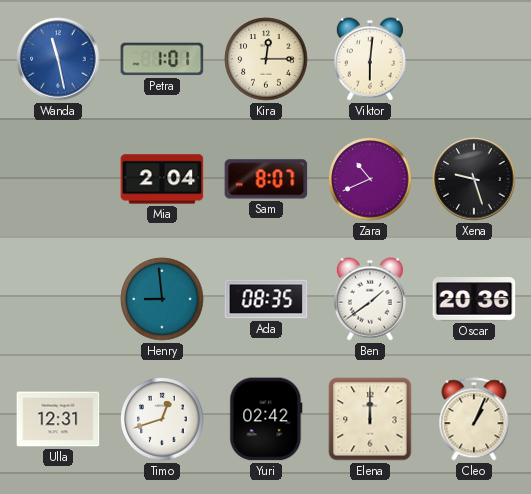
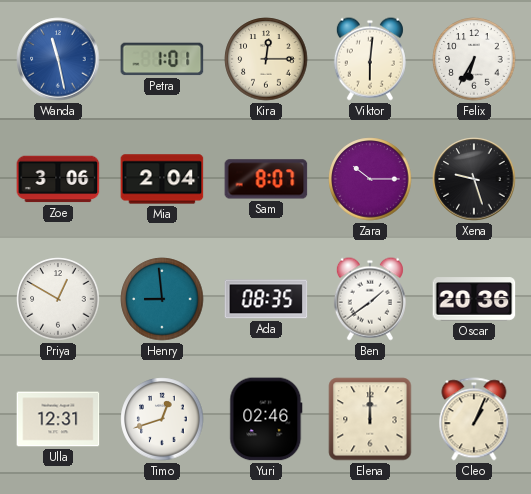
Felix: none -> 6:35 (474, 59)
Zoe: none -> 3:06 (58, 179)
Zara: 10:41 -> 10:15 (370, 179)
Priya: none -> 12:50 (58, 299)
Yuri: 02:42 -> 02:46 (266, 419)
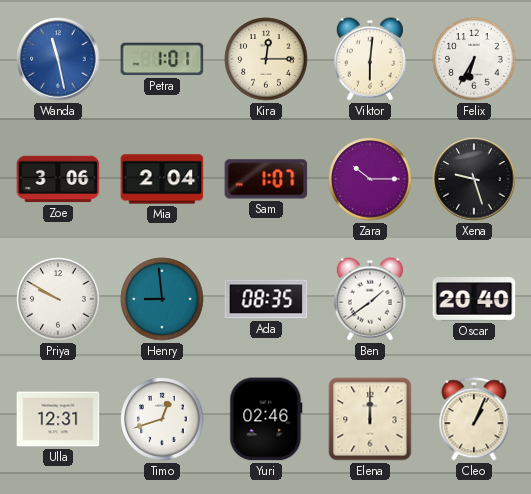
Sam: 8:07 -> 1:07 (266, 179)
Priya: 12:50 -> 9:50 (58, 299)
Oscar: 20:36 -> 20:40 (474, 299)
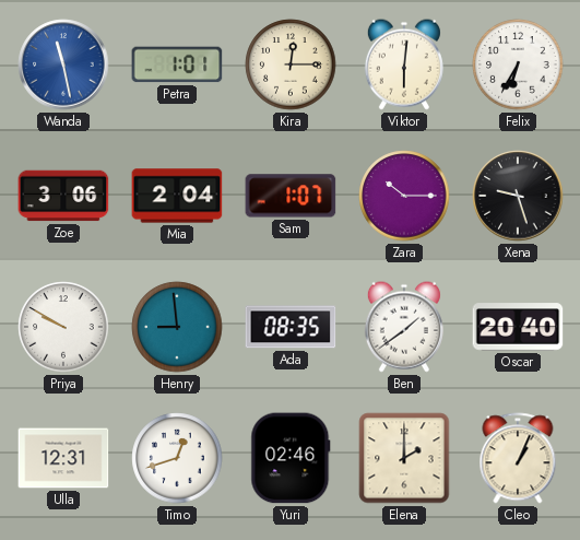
Elena: 12:00 -> 2:00 (404, 458)
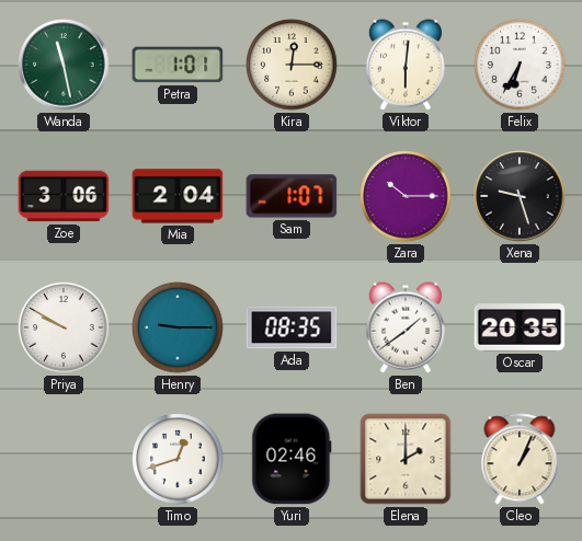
Wanda dial: blue -> green (64, 65)
Henry: 8:59 -> 9:15 (178, 327)
Oscar: 20:40 -> 20:35 (520, 327)
Ulla: 12:31 -> none (63, 458)
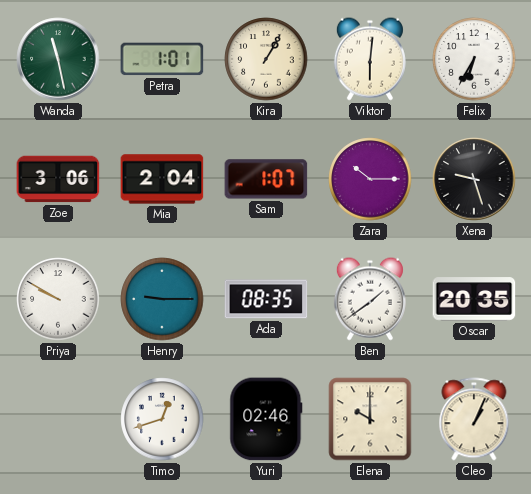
Kira: 12:15 -> 1:05 (266, 59)
Elena: 2:00 -> 10:00 (370, 419)
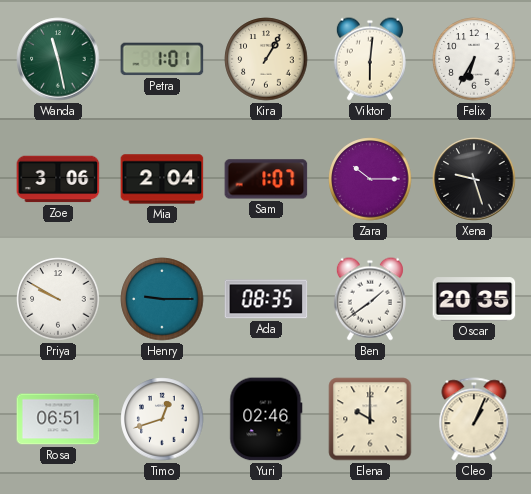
Rosa: none -> 06:51 (58, 419)
